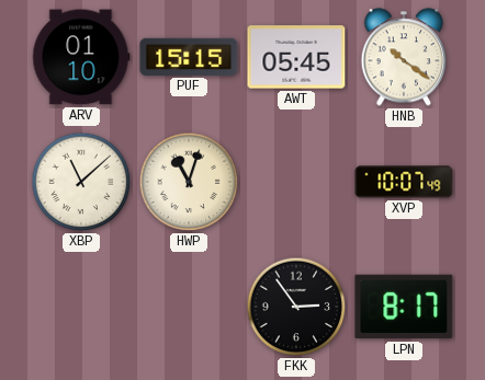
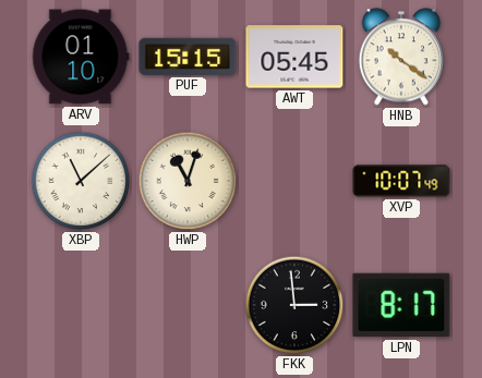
FKK: 2:54 -> 2:59 (294, 305)
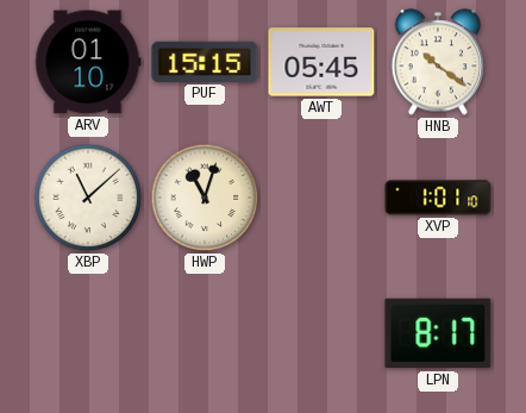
XVP: 10:07 -> 1:01 (438, 198)
FKK: 2:59 -> none (294, 305)
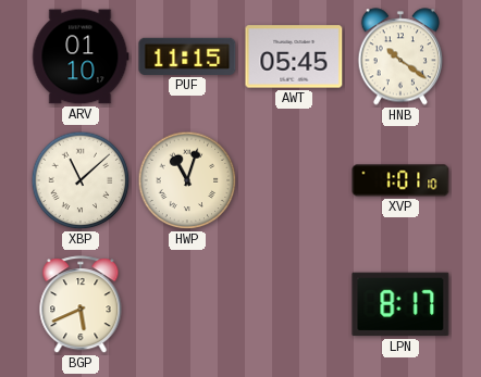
PUF: 15:15 -> 11:15 (187, 56)
BGP: none -> 5:41 (81, 305)
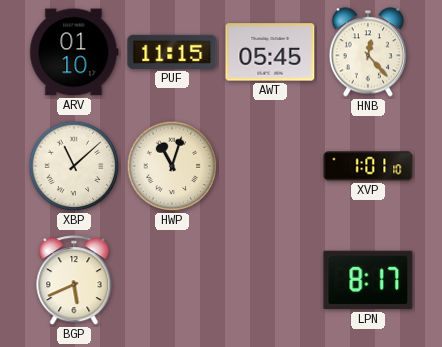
HNB: 10:21 -> 12:23 (367, 52)
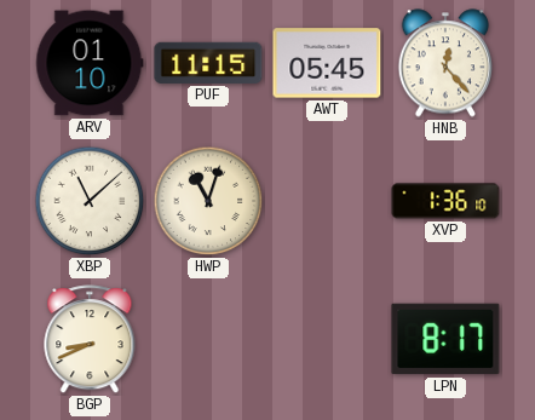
XVP: 1:01 -> 1:36 (445, 201)
BGP: 5:41 -> 8:41 (90, 340)
